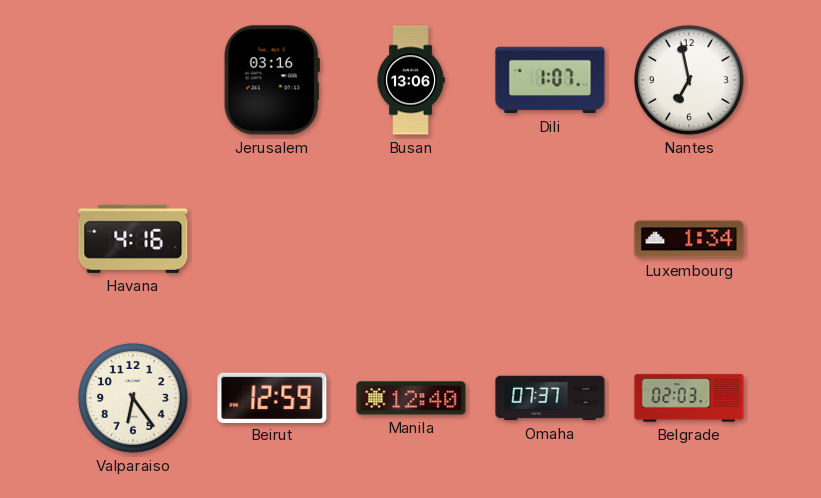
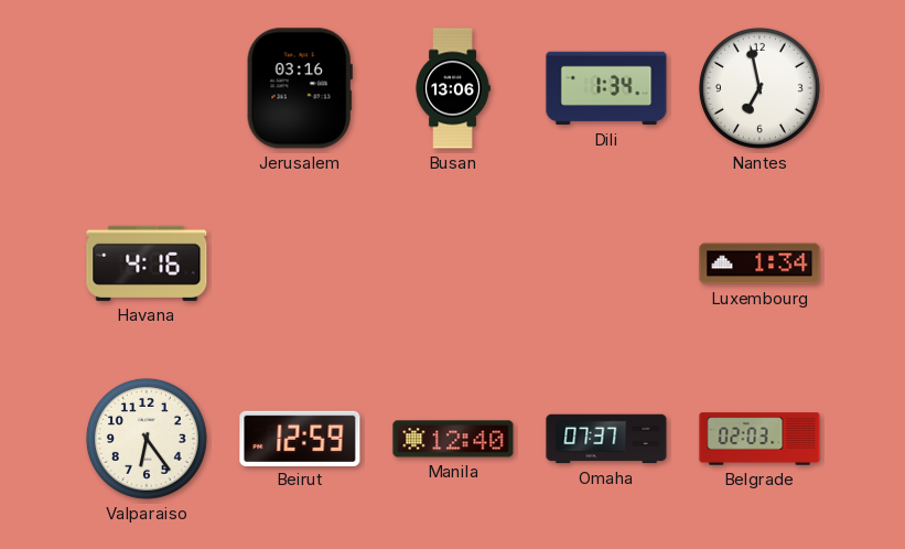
Dili: 1:07 -> 1:34 (606, 88)
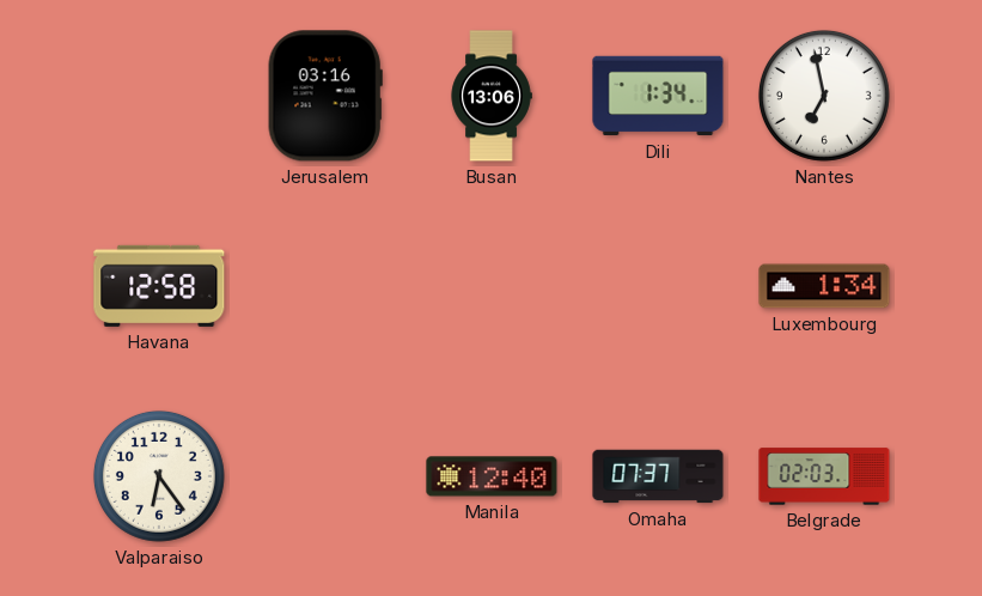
Havana: 4:16 -> 12:58 (159, 286)
Beirut: 12:59 -> none (300, 438)
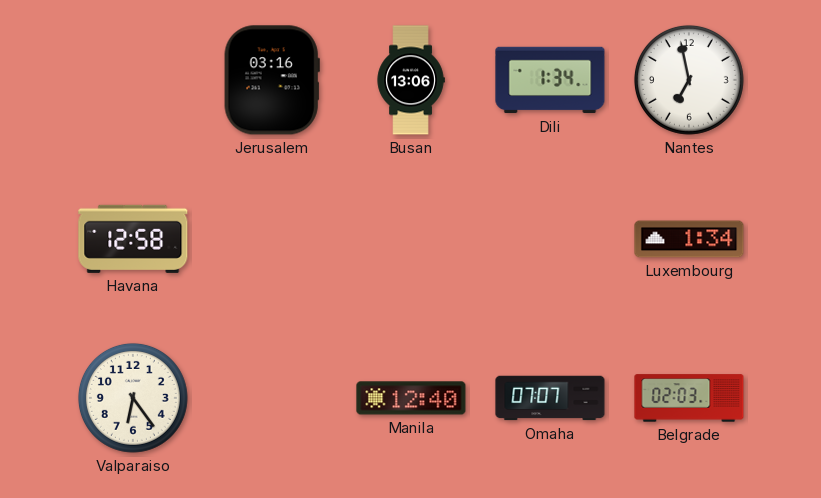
Omaha: 07:37 -> 07:07 (550, 398)
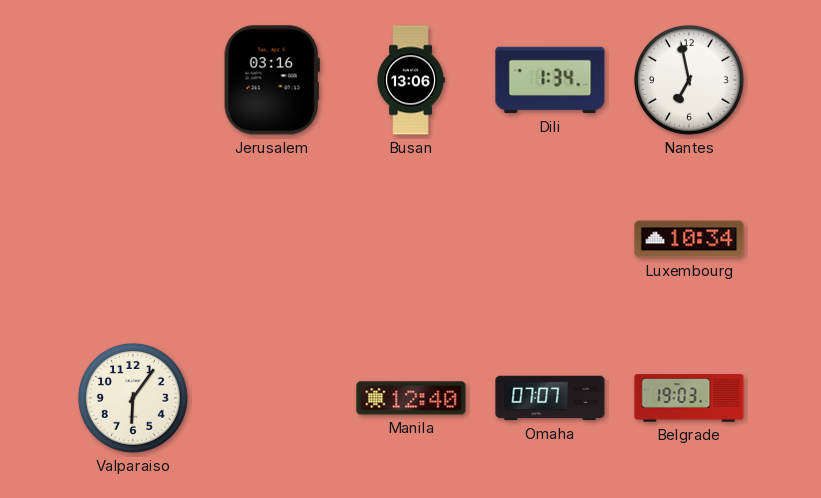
Havana: 12:58 -> none (133, 239)
Luxembourg: 1:34 -> 10:34 (689, 239)
Valparaiso: 6:24 -> 6:06 (133, 398)
Belgrade: 02:03 -> 19:03 (689, 398)
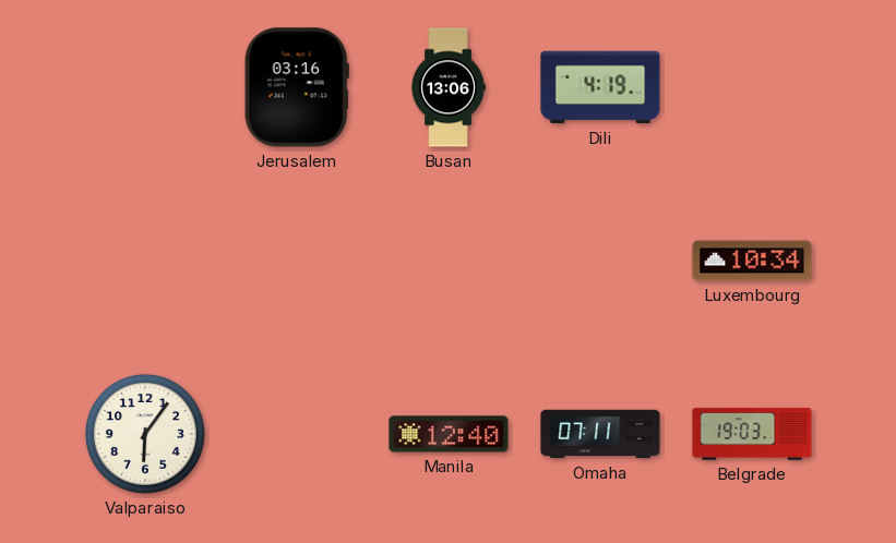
Dili: 1:34 -> 4:19 (600, 87)
Nantes: 6:58 -> none (689, 80)
Omaha: 07:07 -> 07:11 (600, 434)
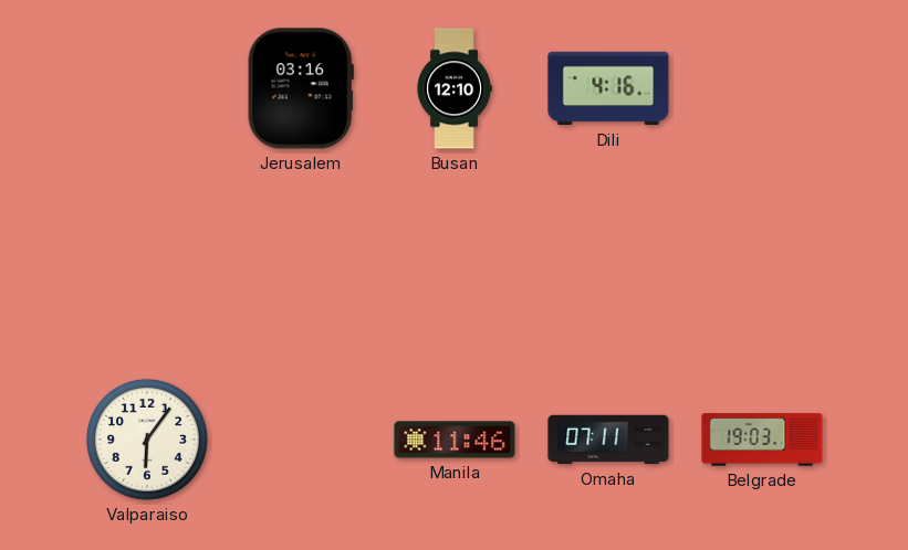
Busan: 13:06 -> 12:10 (455, 88)
Dili: 4:19 -> 4:16 (608, 88)
Luxembourg: 10:34 -> none (752, 261)
Manila: 12:40 -> 11:46 (455, 440)
